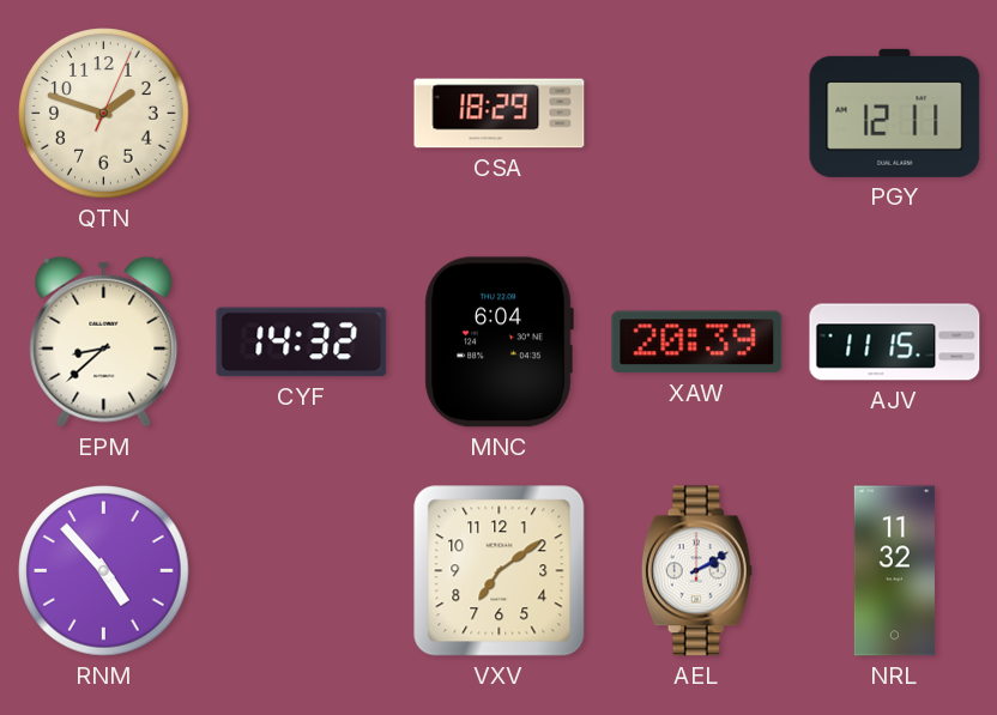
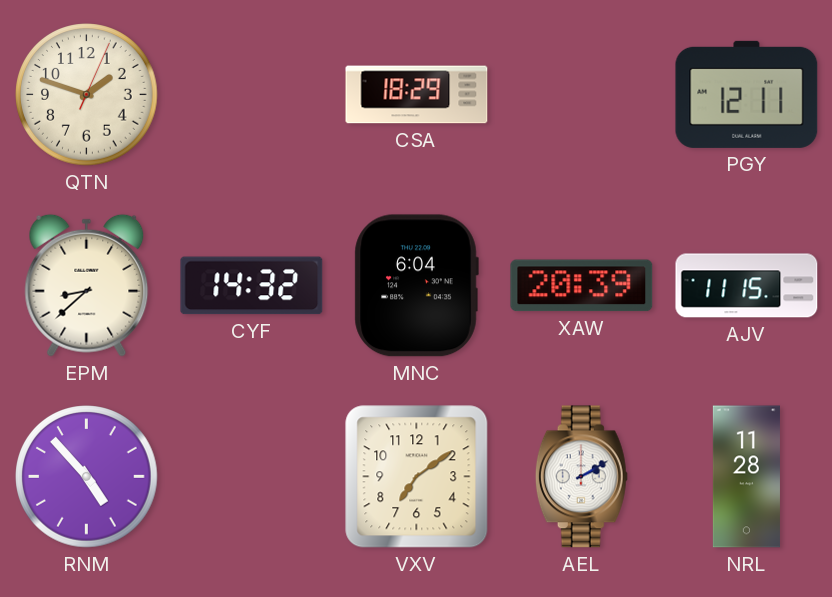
NRL: 11:32 -> 11:28 (746, 477)
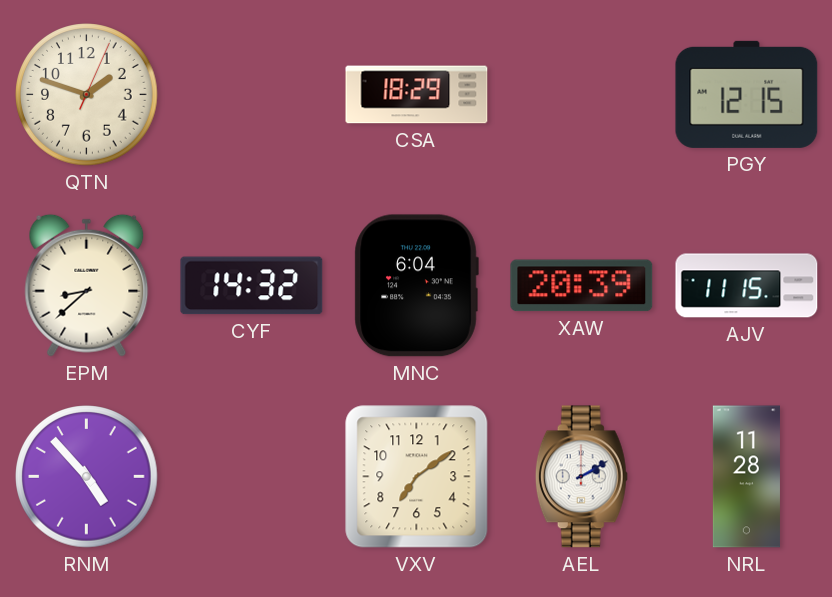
PGY: 12:11 -> 12:15 (747, 94)
